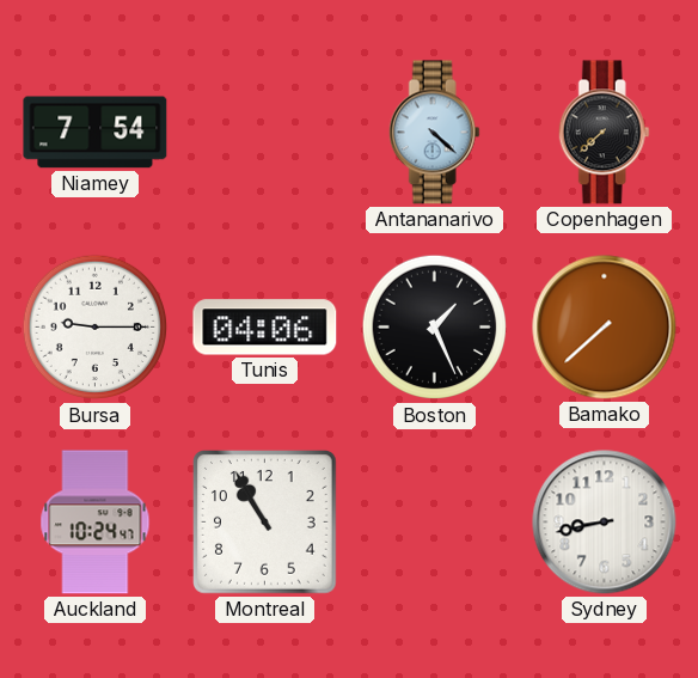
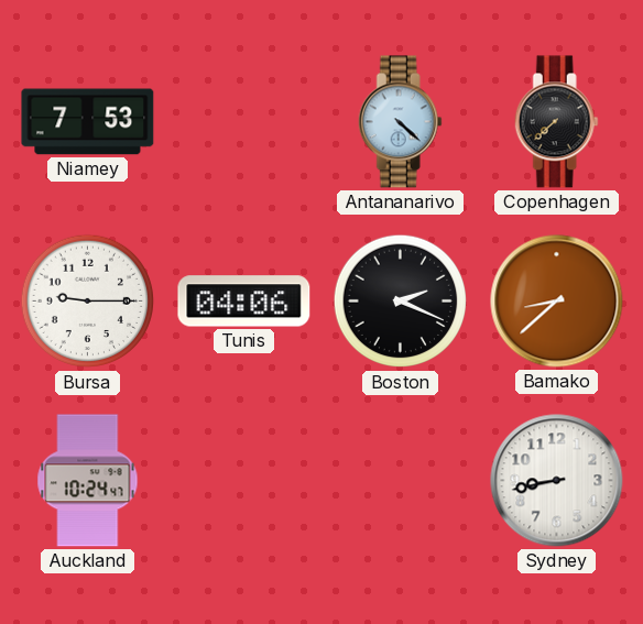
Niamey: 7:54 -> 7:53 (88, 122)
Boston: 1:26 -> 2:19 (401, 302)
Bamako: 7:38 -> 8:38 (557, 302)
Montreal: 10:55 -> none (265, 523)
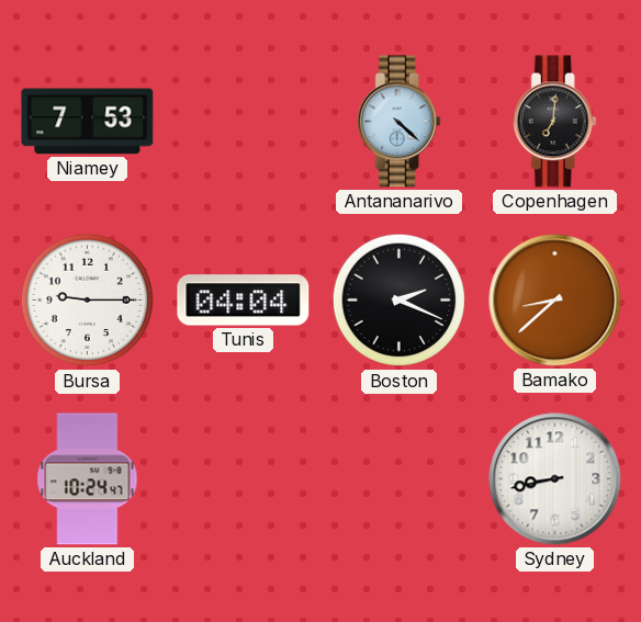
Copenhagen: 7:38 -> 7:01 (554, 122)
Tunis: 04:06 -> 04:04 (244, 301)
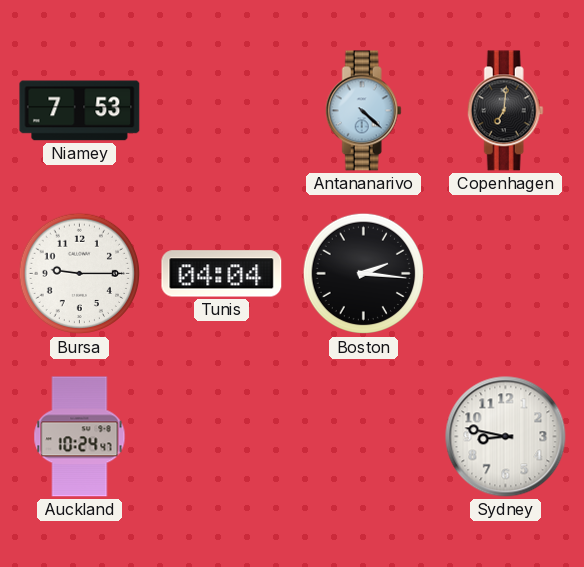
Boston: 2:19 -> 2:16 (364, 274)
Bamako: 8:38 -> none (555, 301)
Sydney: 8:43 -> 8:47 (506, 437)
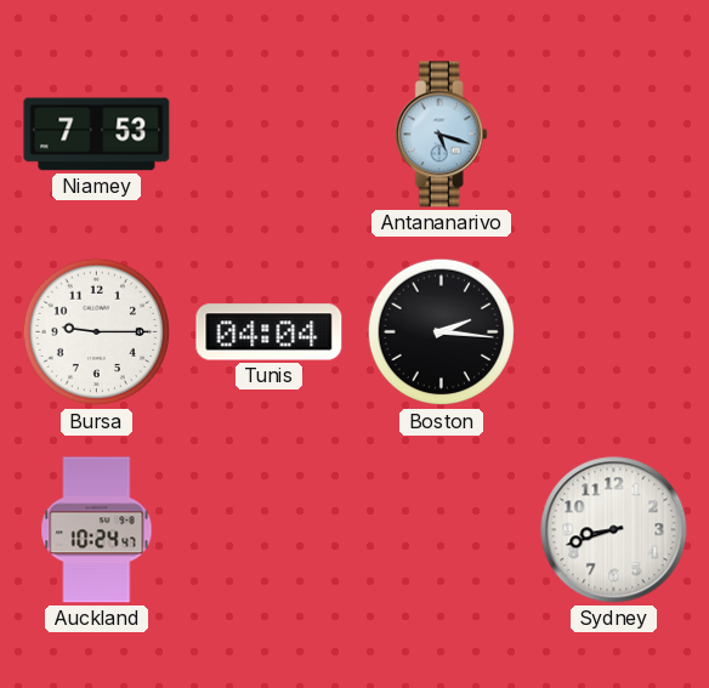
Antananarivo: 4:22 -> 5:18 (441, 135)
Copenhagen: 7:01 -> none (505, 111)
Sydney: 8:47 -> 8:42 (614, 530)
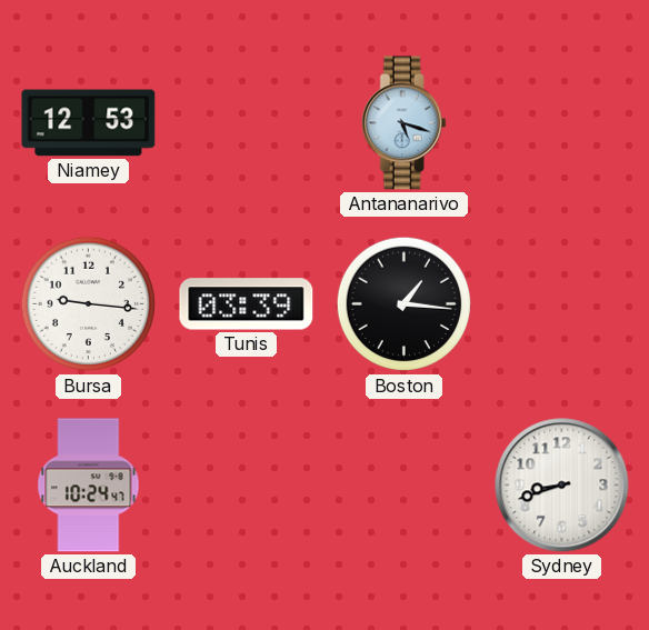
Niamey: 7:53 -> 12:53 (89, 123)
Bursa: 9:15 -> 9:16 (89, 304)
Tunis: 04:04 -> 03:39 (247, 304)
Boston: 2:16 -> 1:16 (405, 304)
